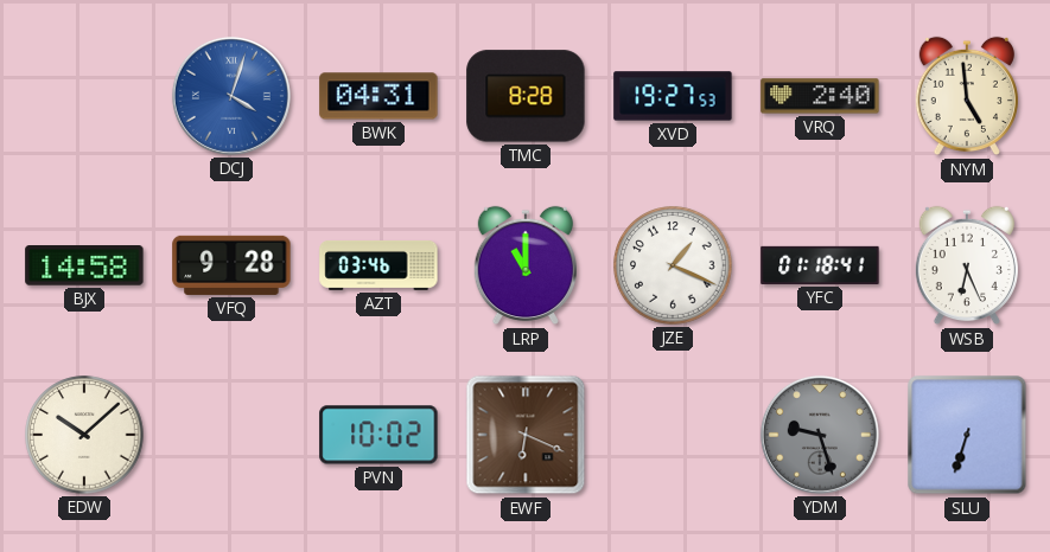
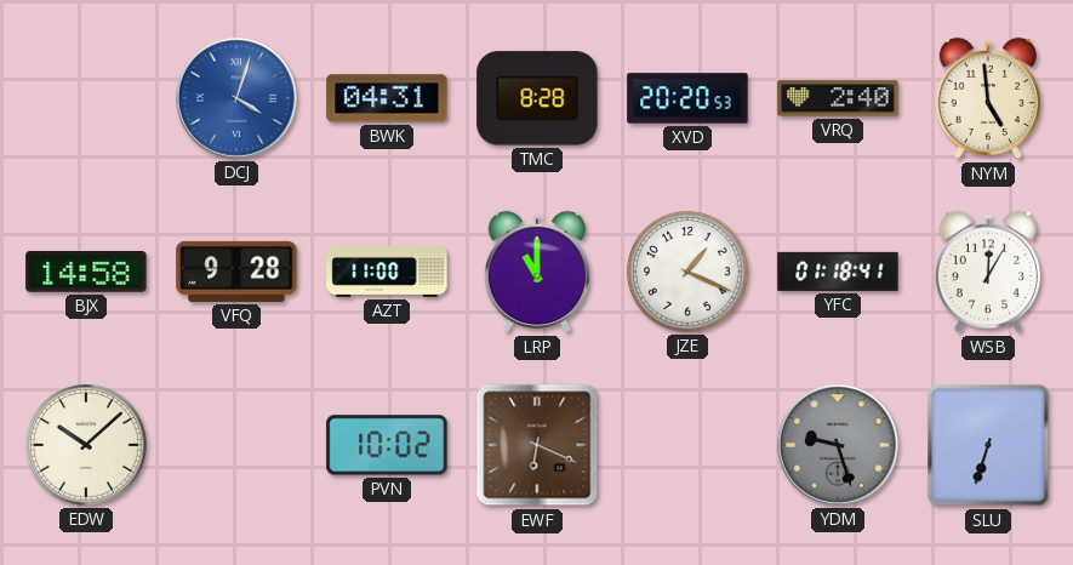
XVD: 19:27 -> 20:20 (687, 98)
AZT: 03:46 -> 11:00 (387, 272)
WSB: 6:26 -> 12:05 (988, 272)
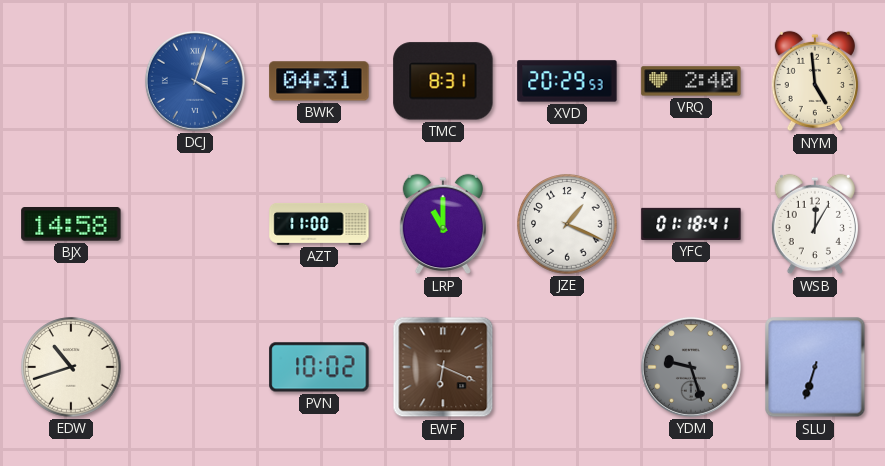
TMC: 8:28 -> 8:31 (443, 81)
XVD: 20:20 -> 20:29 (567, 81)
VFQ: 9:28 -> none (236, 272)
EDW: 10:08 -> 10:42 (71, 367)
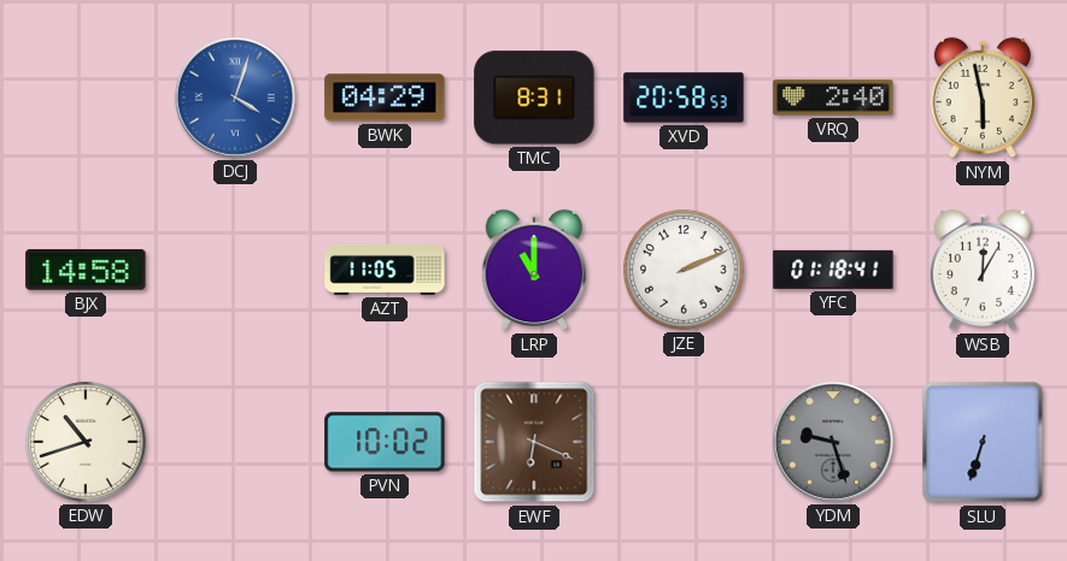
BWK: 04:31 -> 04:29 (385, 98)
XVD: 20:29 -> 20:58 (684, 98)
NYM: 4:59 -> 5:58 (983, 98)
AZT: 11:00 -> 11:05 (385, 270)
JZE: 1:19 -> 2:11 (684, 270)
